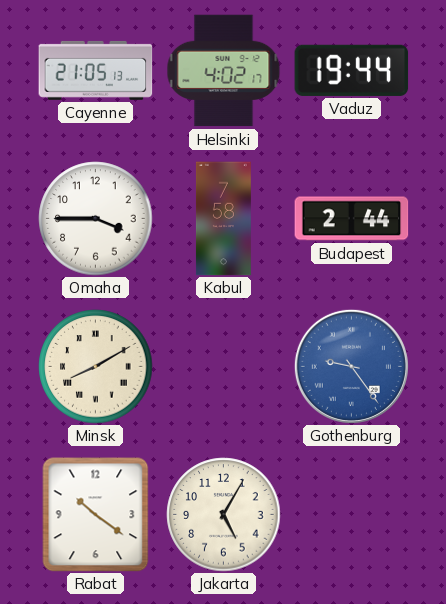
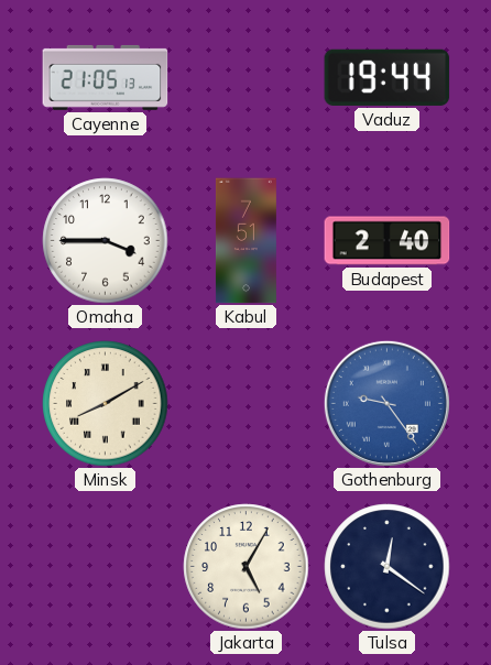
Helsinki: 4:02 -> none (224, 71)
Kabul: 7:58 -> 7:51 (245, 241)
Budapest: 2:44 -> 2:40 (388, 241)
Rabat: 10:21 -> none (96, 515)
Tulsa: none -> 12:21 (388, 567)
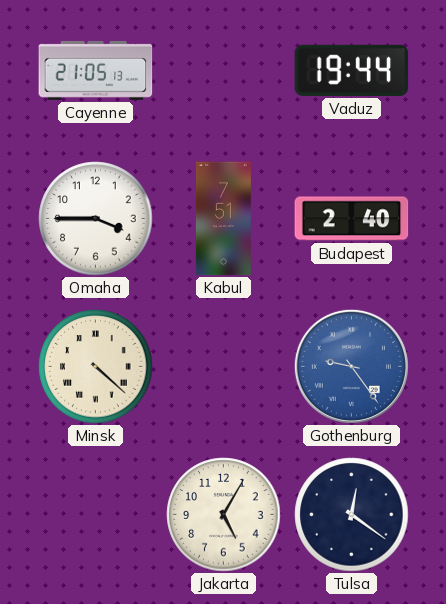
Minsk: 8:10 -> 4:22 (96, 367)
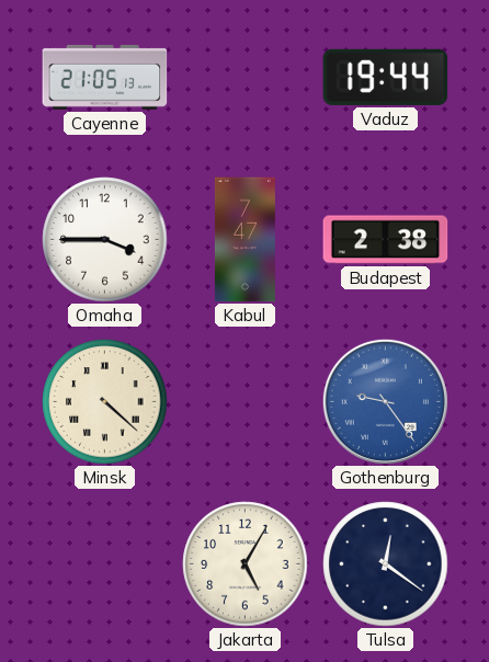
Kabul: 7:51 -> 7:47 (244, 240)
Budapest: 2:40 -> 2:38 (386, 240)
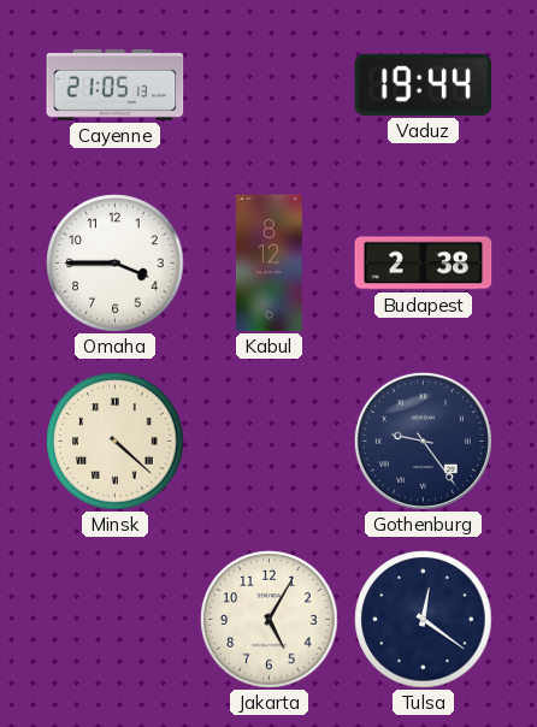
Kabul: 7:47 -> 8:12 (268, 264)
Gothenburg dial: blue -> navy (423, 441)
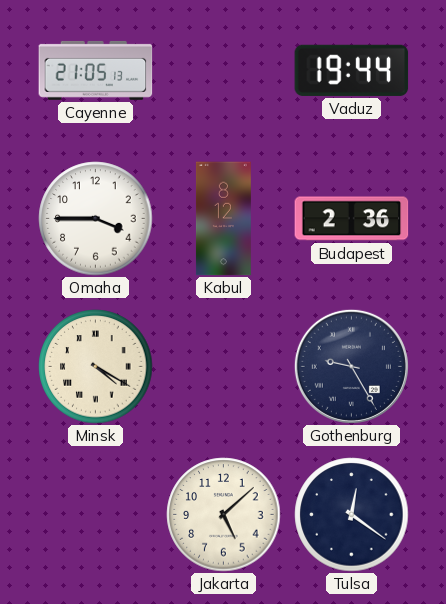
Budapest: 2:38 -> 2:36 (352, 219)
Minsk: 4:22 -> 4:20 (96, 367)
Gothenburg: 9:24 -> 9:25 (351, 366)
Jakarta: 5:05 -> 5:08 (224, 515)
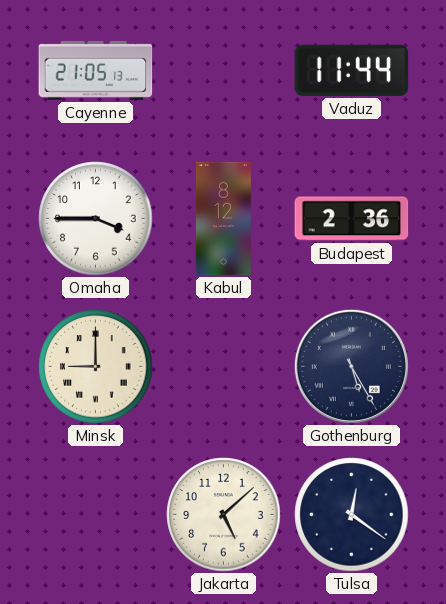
Vaduz: 19:44 -> 11:44 (352, 70)
Minsk: 4:20 -> 9:00 (96, 367)
Gothenburg: 9:25 -> 5:25 (351, 366)
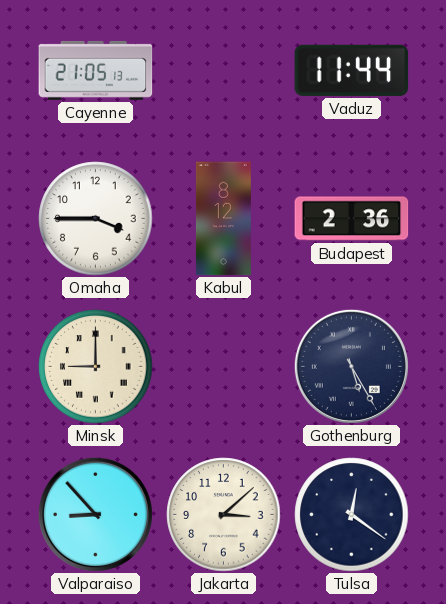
Valparaiso: none -> 8:53 (95, 514)
Jakarta: 5:08 -> 3:08 (224, 515)
